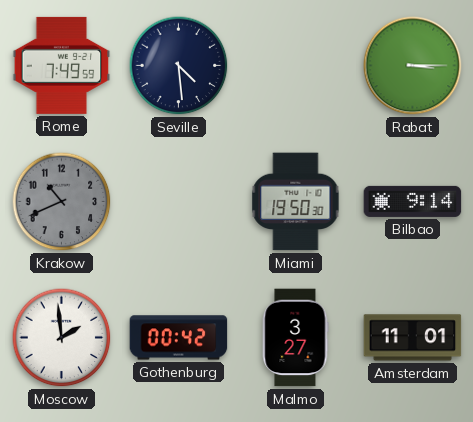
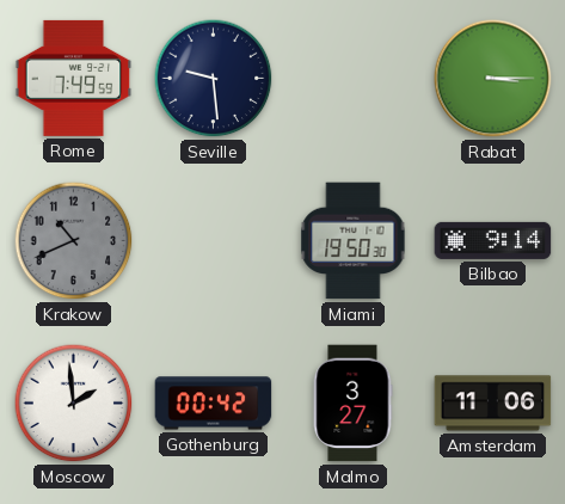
Seville: 4:29 -> 9:29 (214, 79)
Amsterdam: 11:01 -> 11:06 (493, 404)
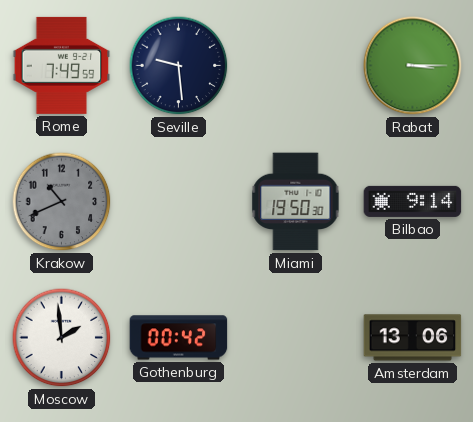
Malmo: 3:27 -> none (352, 404)
Amsterdam: 11:06 -> 13:06 (413, 338)
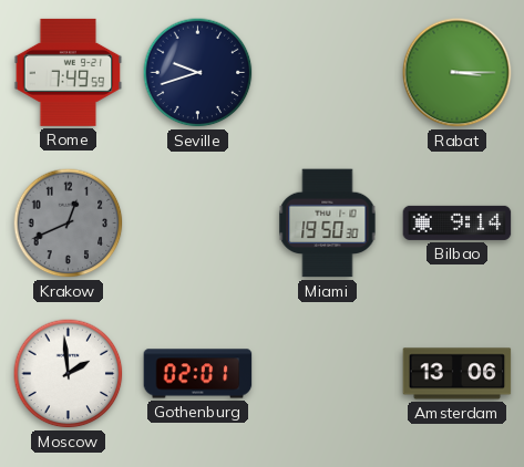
Seville: 9:29 -> 9:42 (198, 73)
Krakow: 10:41 -> 12:41 (69, 224)
Gothenburg: 00:42 -> 02:01 (198, 374)
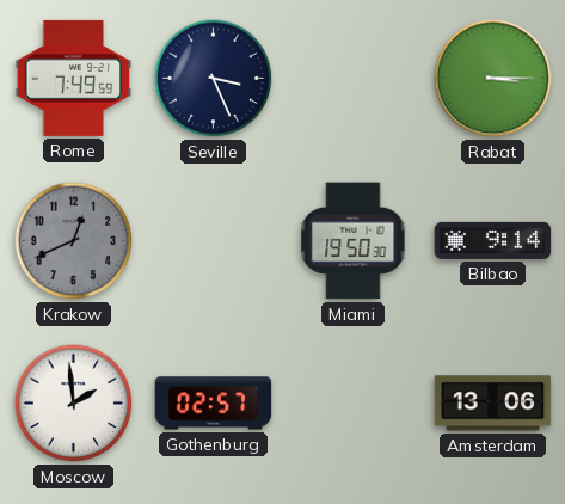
Seville: 9:42 -> 3:26 (214, 79)
Gothenburg: 02:01 -> 02:57 (214, 404)
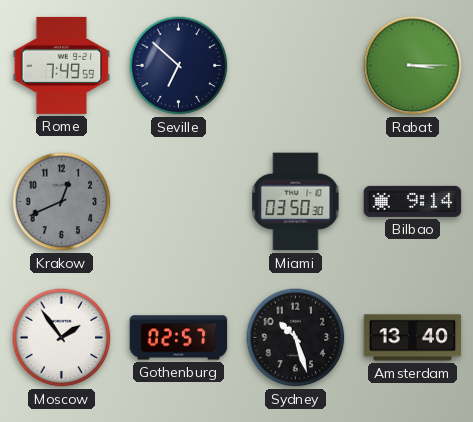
Seville: 3:26 -> 6:52 (179, 66)
Miami: 19:50 -> 03:50 (296, 202)
Moscow: 1:59 -> 1:54 (62, 338)
Sydney: none -> 10:27 (296, 338)
Amsterdam: 13:06 -> 13:40 (413, 338)
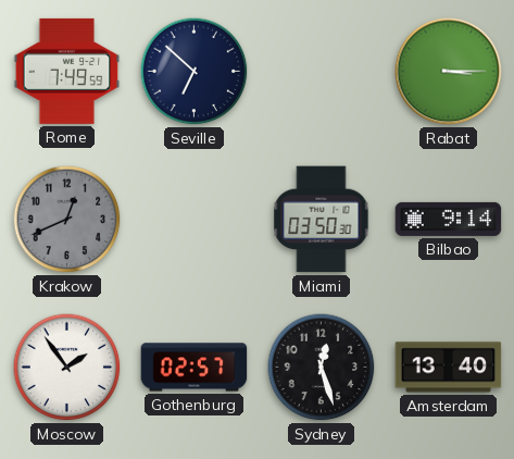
Sydney: 10:27 -> 12:27 (322, 368)
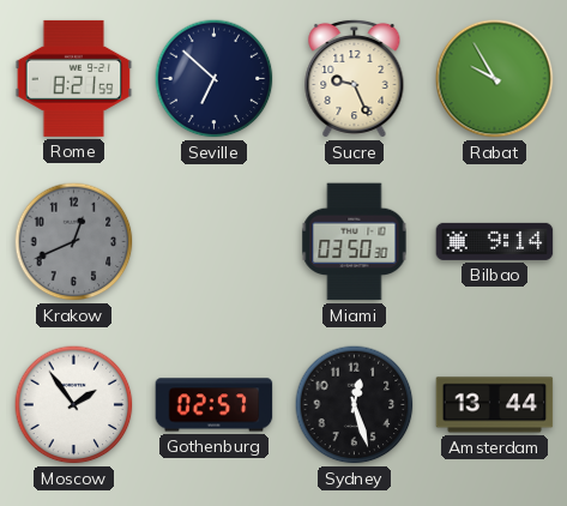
Rome: 7:49 -> 8:21 (74, 78)
Sucre: none -> 9:26 (355, 78)
Rabat: 3:15 -> 9:55 (495, 79)
Amsterdam: 13:40 -> 13:44 (495, 405)
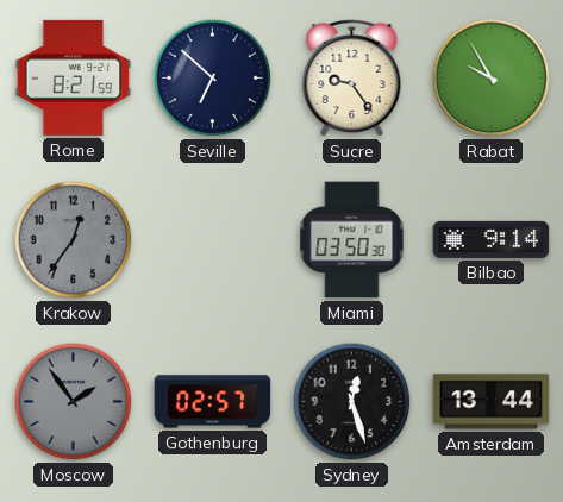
Sucre: 9:26 -> 9:24 (352, 77)
Krakow: 12:41 -> 12:36 (74, 240)
Moscow dial: white -> grey (74, 402)
